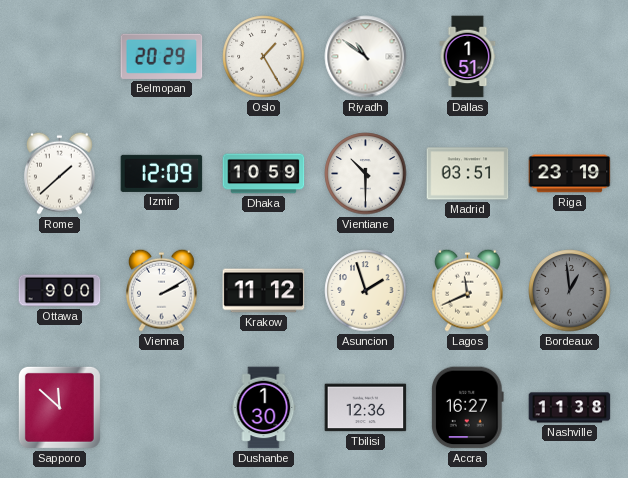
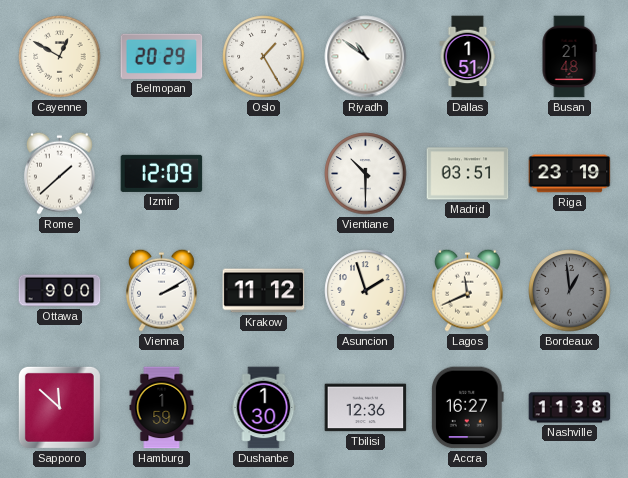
Cayenne: none -> 12:50 (60, 57)
Busan: none -> 21:48 (569, 57)
Dhaka: 10:59 -> none (264, 174)
Hamburg: none -> 1:59 (162, 408)
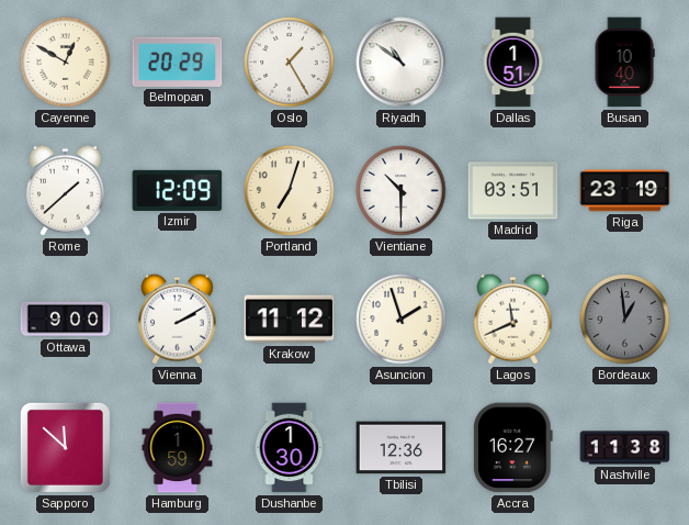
Busan: 21:48 -> 10:40 (624, 63)
Portland: none -> 7:03 (290, 191)
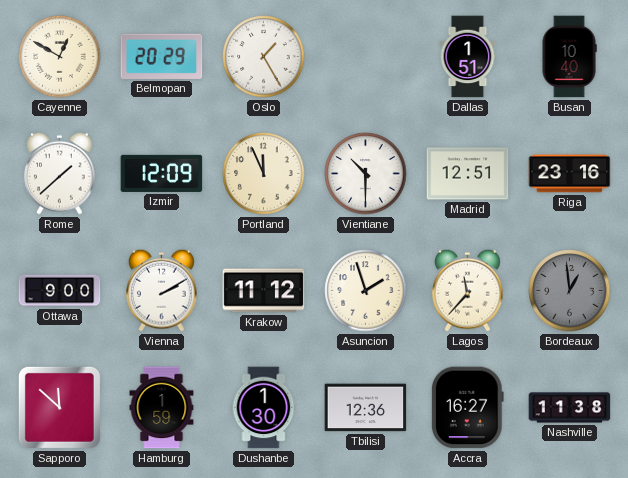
Riyadh: 10:51 -> none (402, 63)
Portland: 7:03 -> 11:56 (264, 174)
Madrid: 03:51 -> 12:51 (468, 174)
Riga: 23:19 -> 23:16 (570, 174)
Lagos: 11:41 -> 11:37 (468, 290)
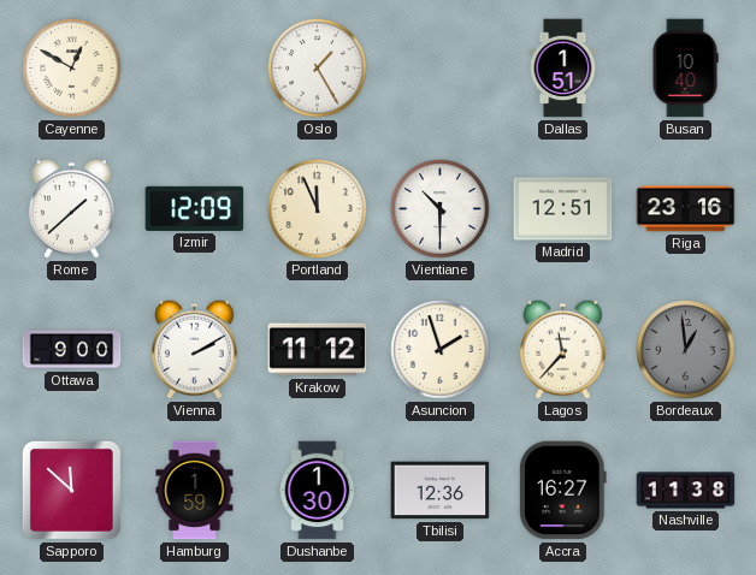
Belmopan: 20:29 -> none (162, 56)
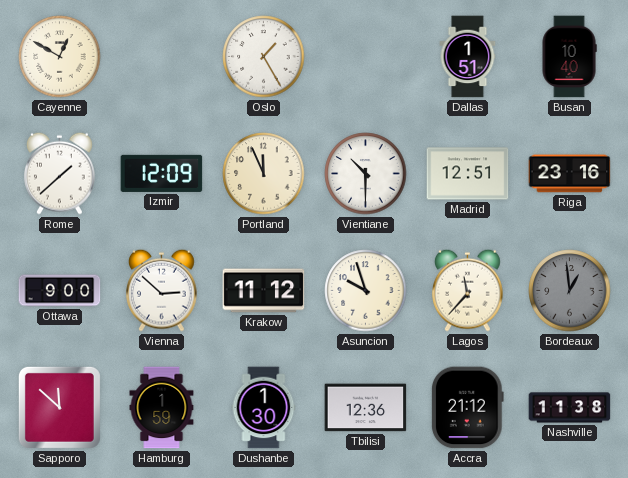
Vienna: 2:10 -> 2:52 (162, 290)
Asuncion: 1:57 -> 9:57 (366, 291)
Accra: 16:27 -> 21:12 (467, 408)
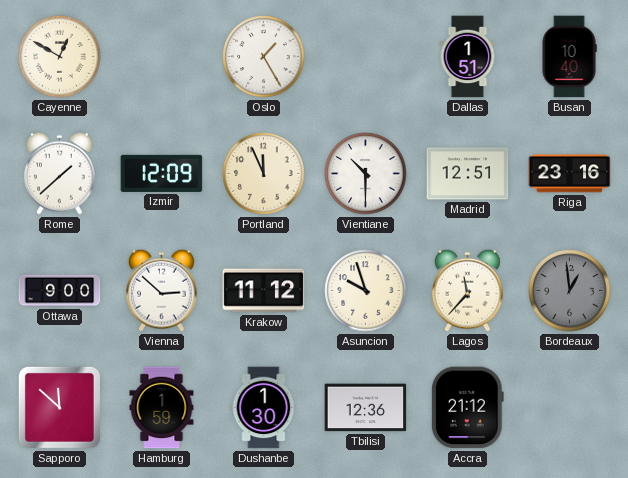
Nashville: 11:38 -> none (570, 408)
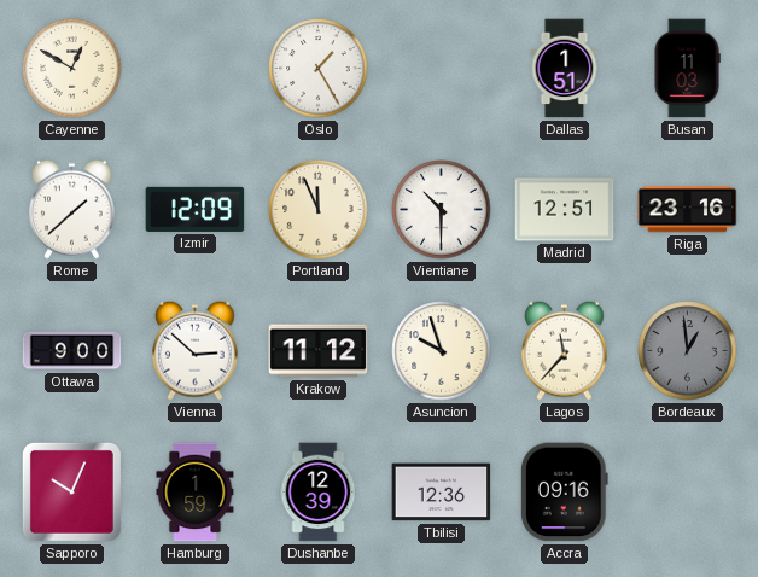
Busan: 10:40 -> 11:03 (687, 69)
Sapporo: 11:52 -> 10:04 (71, 491)
Dushanbe: 1:30 -> 12:39 (319, 493)
Accra: 21:12 -> 09:16 (564, 493)
